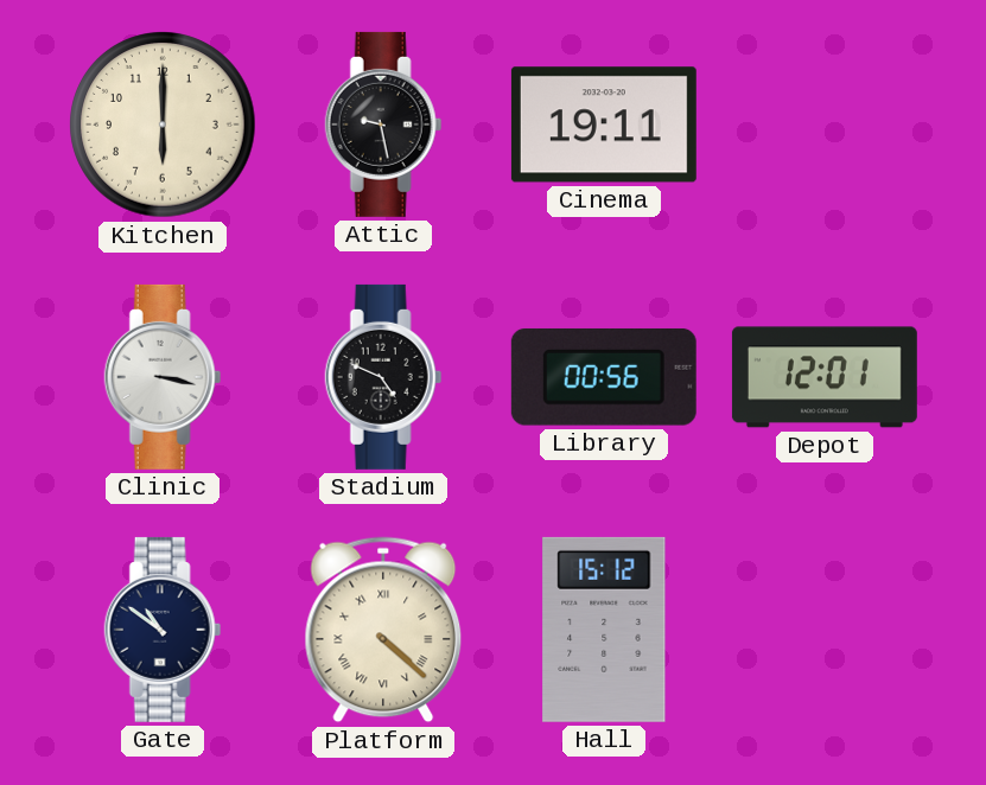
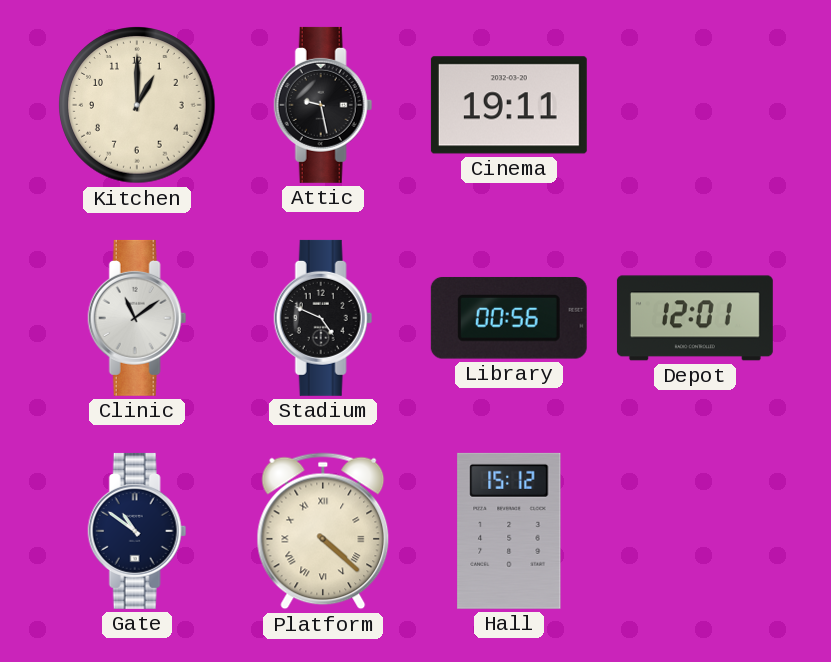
Kitchen: 6:00 -> 1:00 (137, 105)
Clinic: 3:17 -> 11:09 (137, 318)
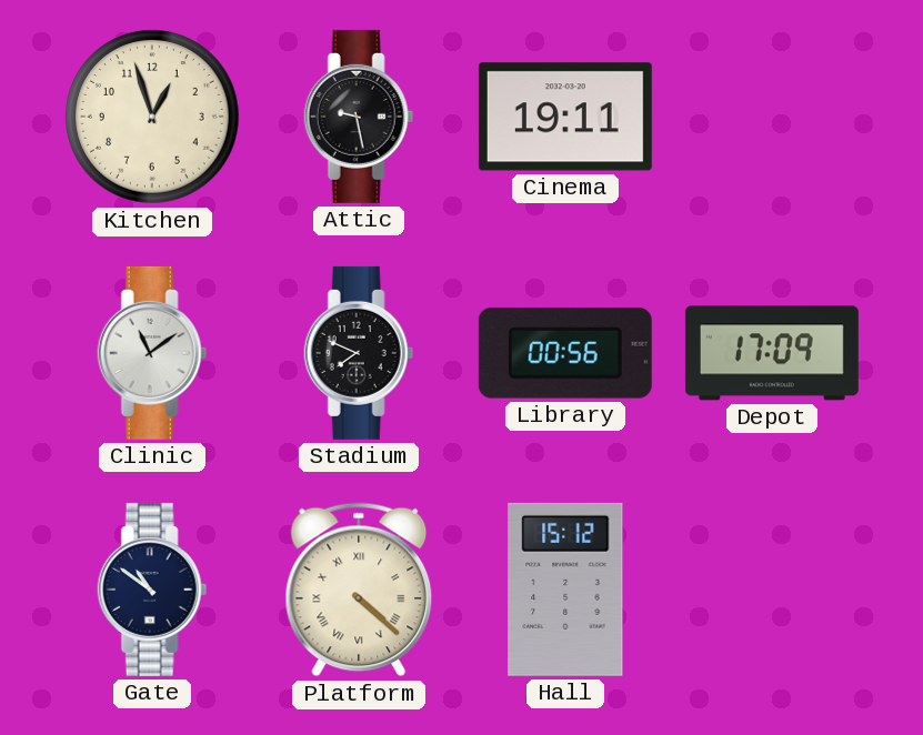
Kitchen: 1:00 -> 12:57 (152, 117)
Stadium: 4:49 -> 7:49 (359, 353)
Depot: 12:01 -> 17:09 (772, 353)
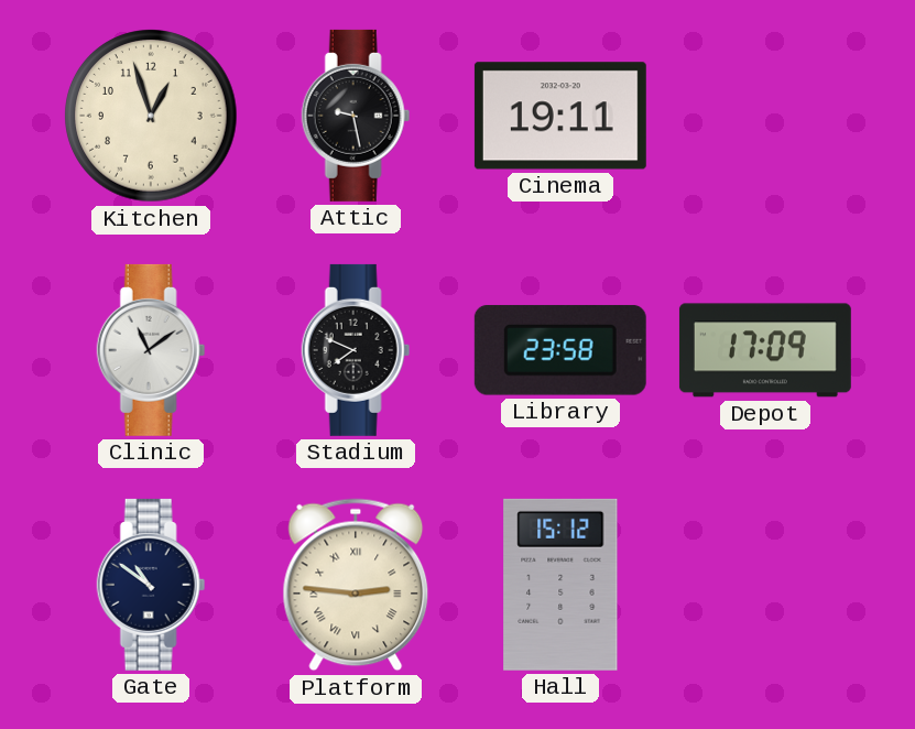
Library: 00:56 -> 23:58 (560, 350)
Platform: 4:22 -> 2:46 (356, 585)
